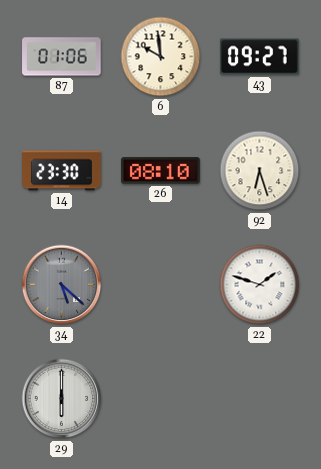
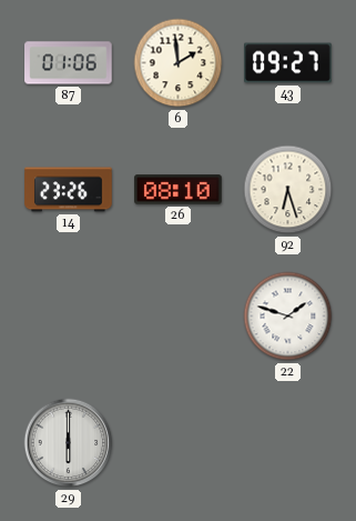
6: 9:59 -> 1:59 (179, 63)
14: 23:30 -> 23:26 (69, 190)
34: 5:22 -> none (62, 285)
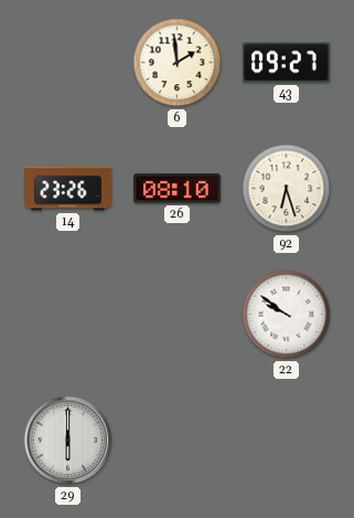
87: 01:06 -> none (69, 63)
22: 1:48 -> 9:51 (287, 315)
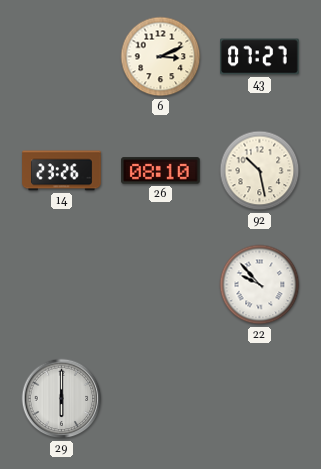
6: 1:59 -> 3:11 (161, 57)
43: 09:27 -> 07:27 (260, 57)
92: 6:27 -> 10:28 (260, 171)
22: 9:51 -> 9:53 (260, 285)
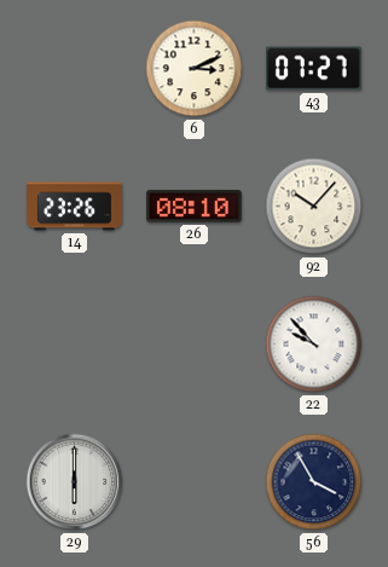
92: 10:28 -> 10:07 (314, 207)
56: none -> 3:55 (314, 482)
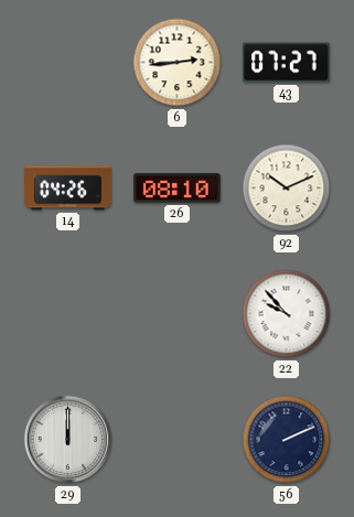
6: 3:11 -> 2:44 (178, 63)
14: 23:26 -> 04:26 (68, 189)
92: 10:07 -> 10:11 (287, 189)
29: 6:00 -> 12:00 (68, 440)
56: 3:55 -> 2:11 (287, 440)
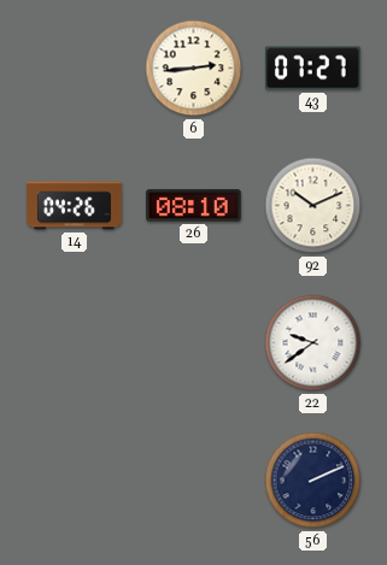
22: 9:53 -> 9:39 (313, 343)
29: 12:00 -> none (68, 440)
